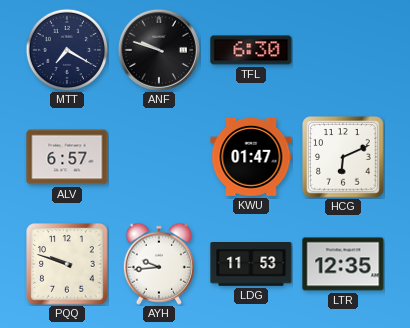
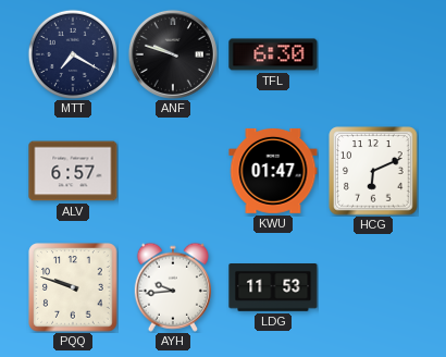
LTR: 12:35 -> none (343, 264)
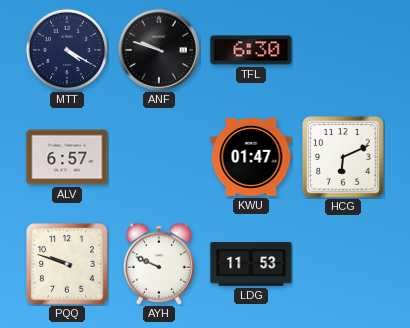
MTT: 7:20 -> 4:20 (66, 49)
AYH: 9:44 -> 9:49 (159, 264)
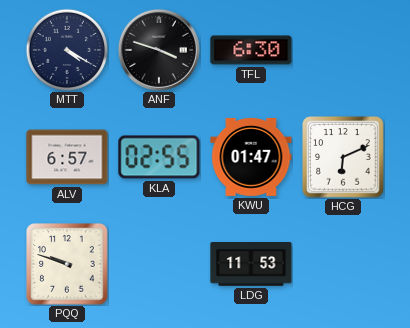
ANF: 9:48 -> 3:48 (159, 50)
KLA: none -> 02:55 (159, 157)
AYH: 9:49 -> none (159, 264)
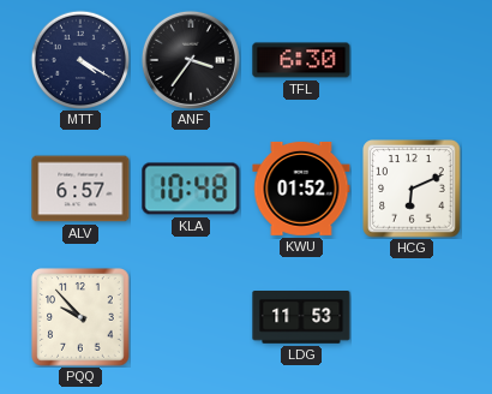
ANF: 3:48 -> 3:36 (191, 60)
KLA: 02:55 -> 10:48 (191, 189)
KWU: 01:47 -> 01:52 (301, 189)
PQQ: 9:48 -> 9:53 (80, 317)
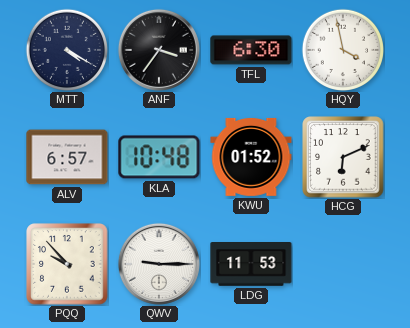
HQY: none -> 3:58 (342, 49)
QWV: none -> 9:15 (159, 264)
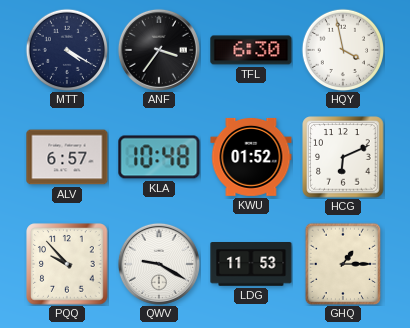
QWV: 9:15 -> 9:20 (159, 264)
GHQ: none -> 1:15 (343, 264)
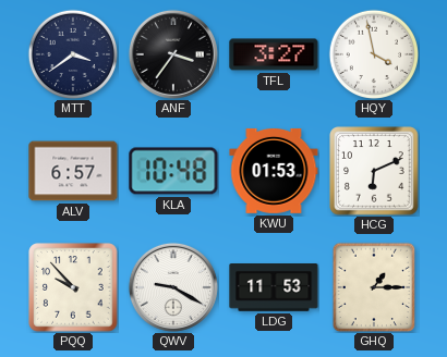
MTT: 4:20 -> 3:39 (72, 53)
TFL: 6:30 -> 3:27 (274, 54)
KWU: 01:52 -> 01:53 (274, 171)
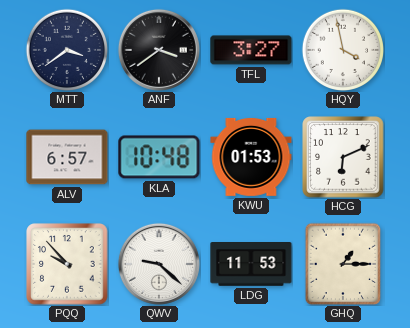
ANF: 3:36 -> 3:39 (159, 50)
QWV: 9:20 -> 9:22 (159, 264)
